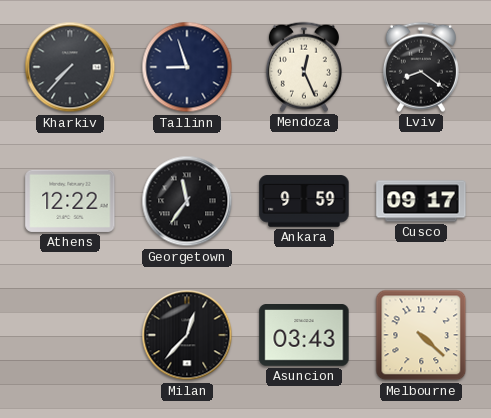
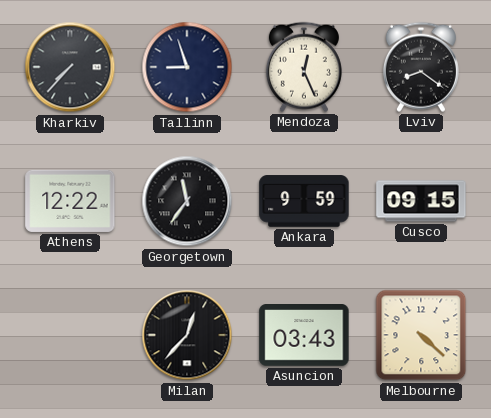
Cusco: 09:17 -> 09:15 (421, 201)
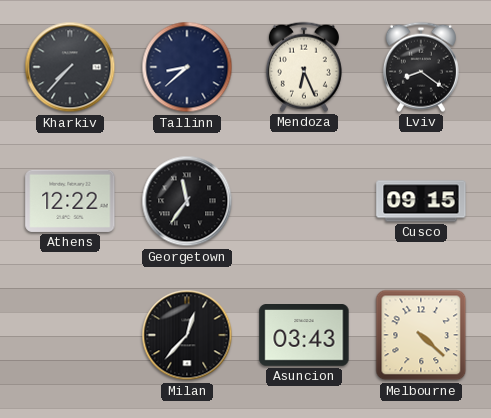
Tallinn: 8:57 -> 8:38 (187, 67)
Mendoza: 12:26 -> 6:26 (304, 67)
Ankara: 9:59 -> none (304, 201)
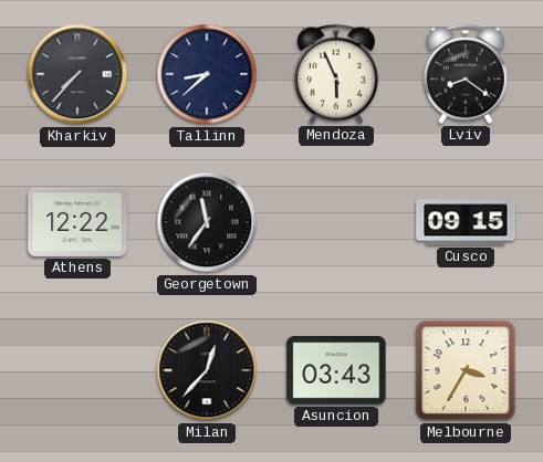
Mendoza: 6:26 -> 5:56 (336, 74)
Melbourne: 4:22 -> 3:35 (466, 370)
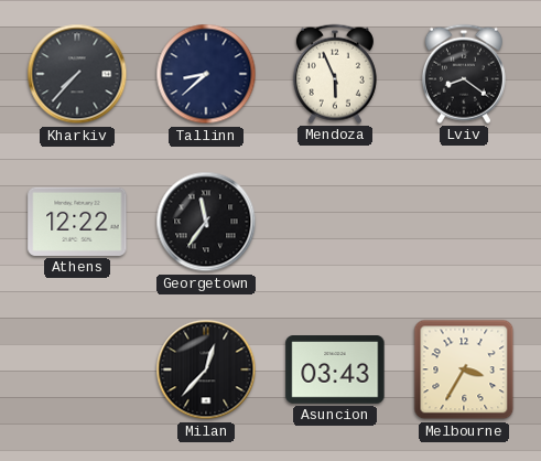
Cusco: 09:15 -> none (466, 222)
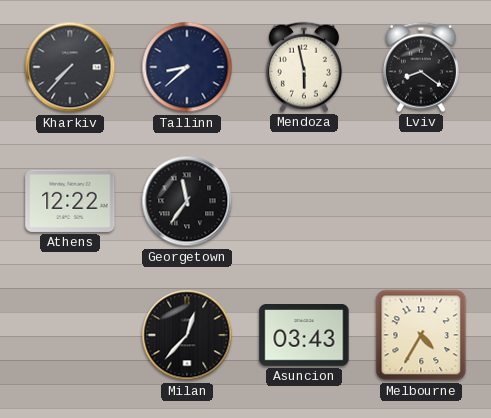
Mendoza: 5:56 -> 5:58 (304, 67)
Melbourne: 3:35 -> 4:35 (421, 335)
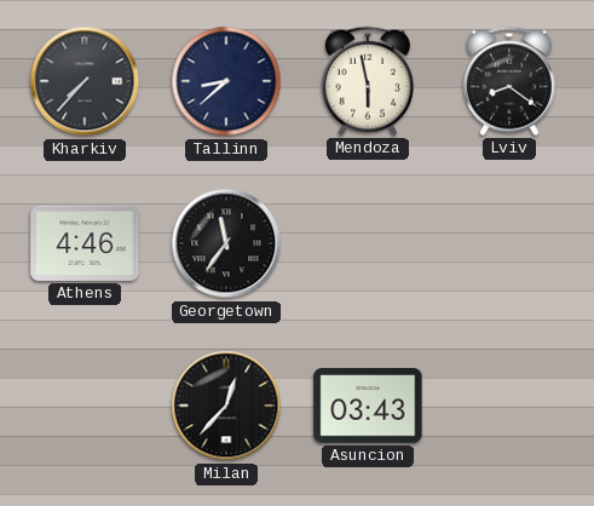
Athens: 12:22 -> 4:46 (85, 243)
Melbourne: 4:35 -> none (421, 335)
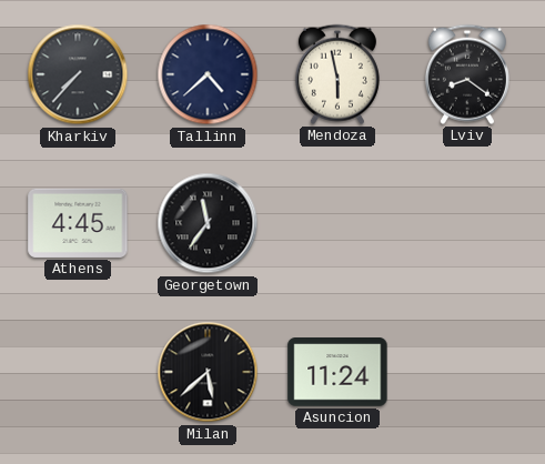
Tallinn: 8:38 -> 4:38 (208, 74)
Athens: 4:46 -> 4:45 (78, 223)
Milan: 12:37 -> 5:38 (208, 372)
Asuncion: 03:43 -> 11:24 (337, 373)
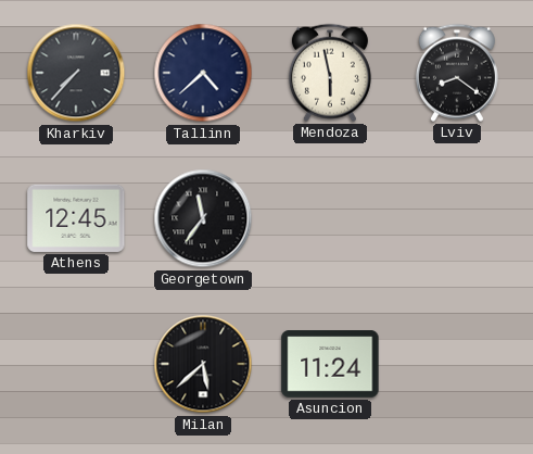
Athens: 4:45 -> 12:45 (76, 218)
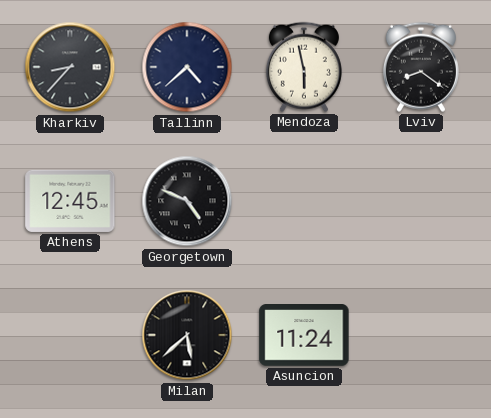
Kharkiv: 7:37 -> 8:37 (70, 67)
Georgetown: 11:36 -> 4:49 (187, 201)
